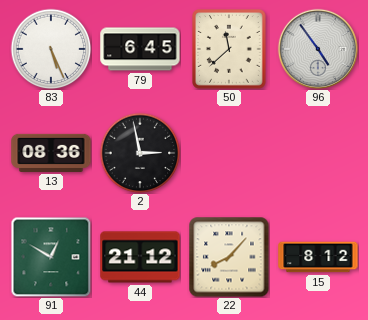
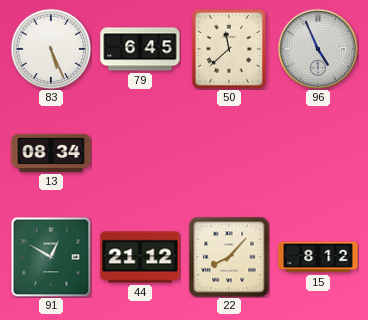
96: 4:54 -> 4:56 (318, 49)
13: 08:36 -> 08:34 (51, 153)
2: 2:58 -> none (140, 153)
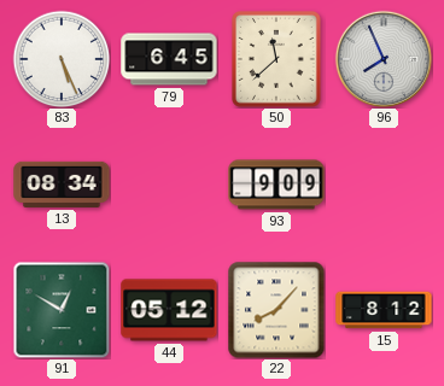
96: 4:56 -> 7:56 (384, 59)
93: none -> 9:09 (276, 185)
44: 21:12 -> 05:12 (169, 310)
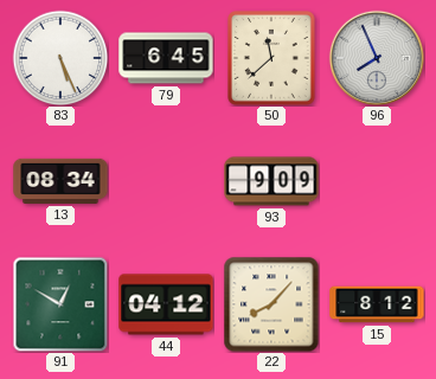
44: 05:12 -> 04:12 (166, 304)
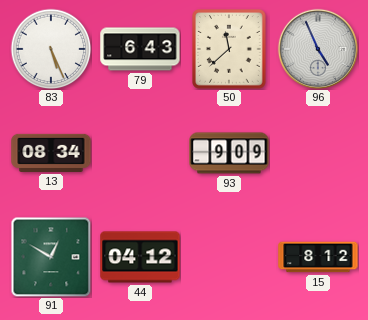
79: 6:45 -> 6:43 (140, 49)
96: 7:56 -> 4:56 (318, 49)
22: 8:07 -> none (271, 304)
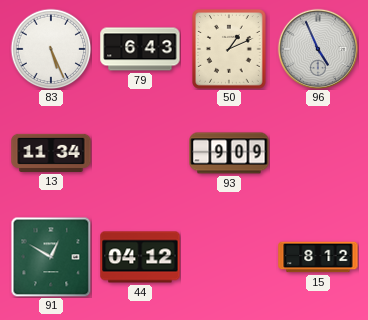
50: 11:38 -> 1:11 (230, 49)
13: 08:34 -> 11:34 (51, 153)
